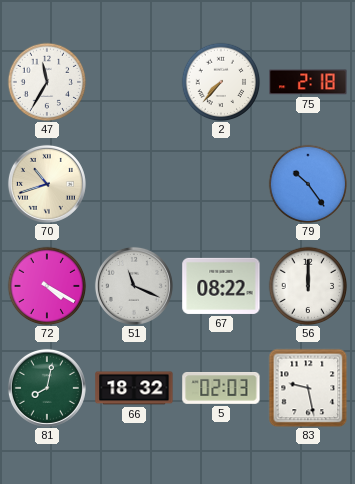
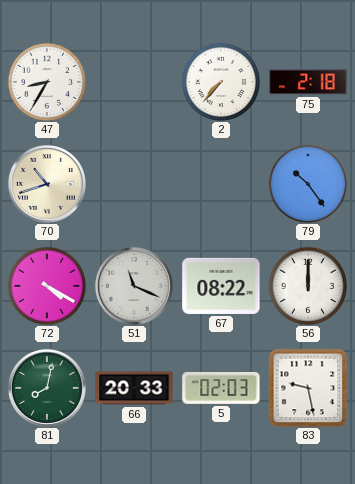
47: 11:35 -> 8:35 (47, 82)
66: 18:32 -> 20:33 (134, 388)
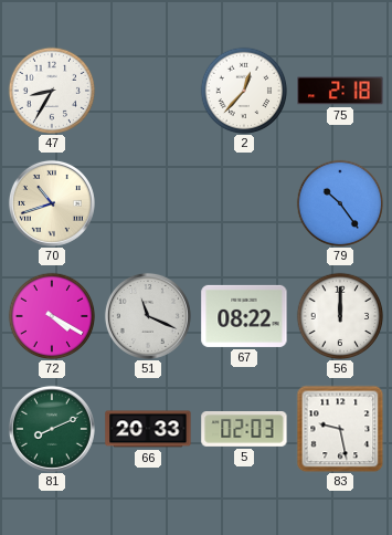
2: 7:37 -> 12:37 (244, 91)
81: 8:02 -> 8:11 (52, 429)
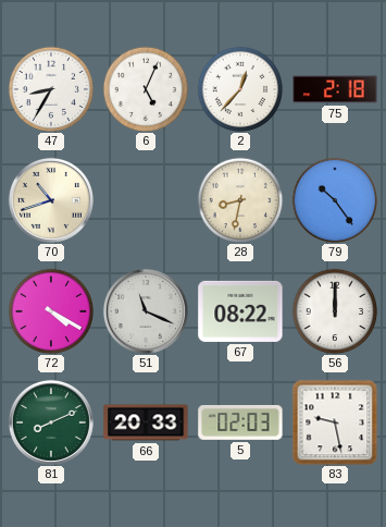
6: none -> 5:04 (146, 89)
28: none -> 8:32 (240, 200)
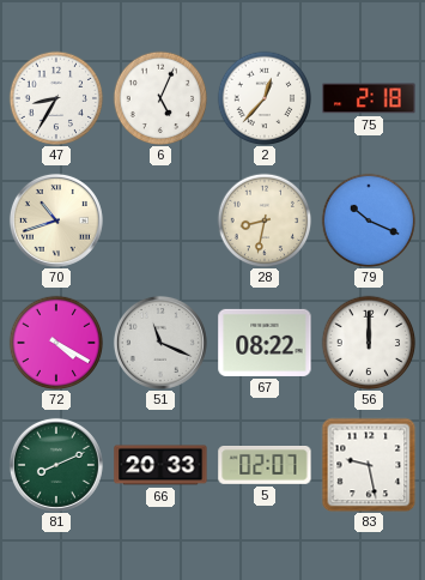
79: 10:24 -> 10:19 (369, 220)
5: 02:03 -> 02:07 (265, 466)
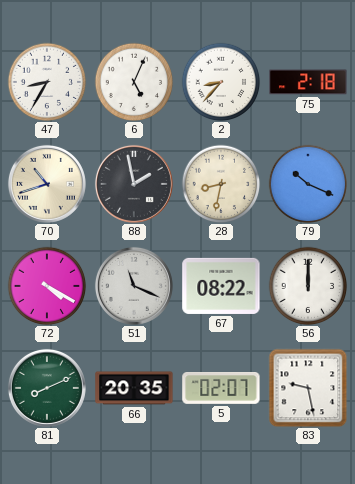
2: 12:37 -> 8:37 (221, 82)
88: none -> 1:58 (134, 184)
66: 20:33 -> 20:35 (134, 388)
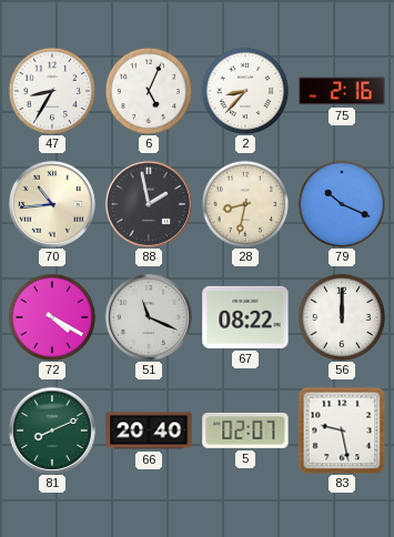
75: 2:18 -> 2:16 (342, 91)
70: 10:42 -> 10:44 (52, 204)
66: 20:35 -> 20:40 (149, 430)
